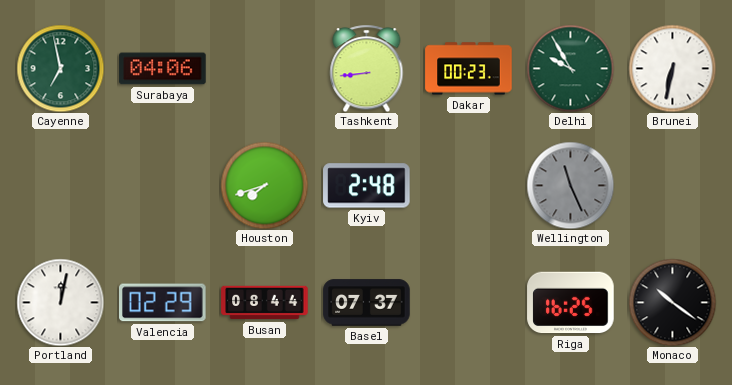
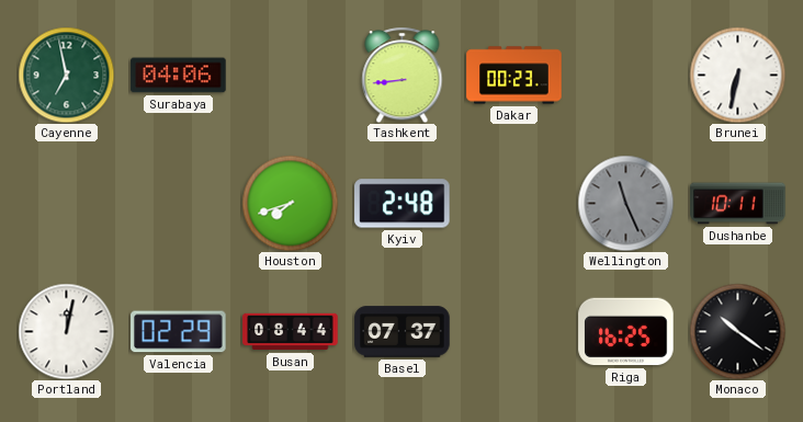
Delhi: 9:55 -> none (570, 68)
Dushanbe: none -> 10:11 (738, 204)
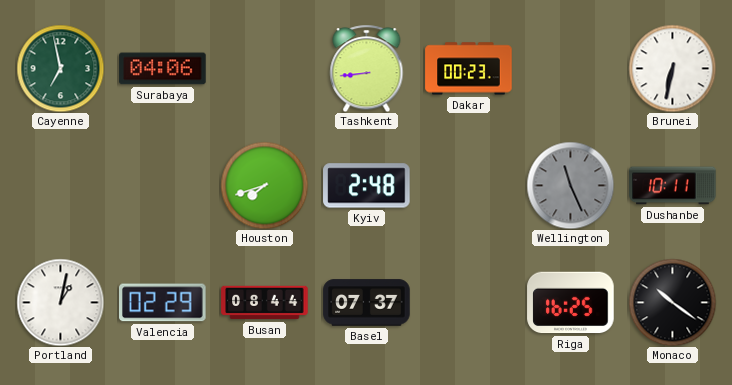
Portland: 12:02 -> 1:02 (60, 302)
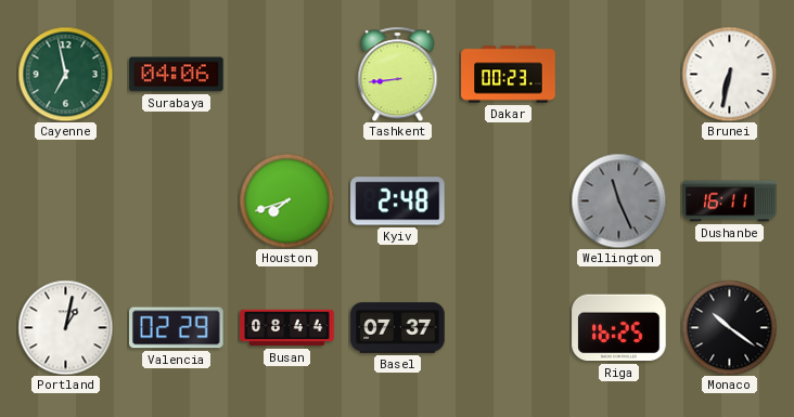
Dushanbe: 10:11 -> 16:11 (730, 201)
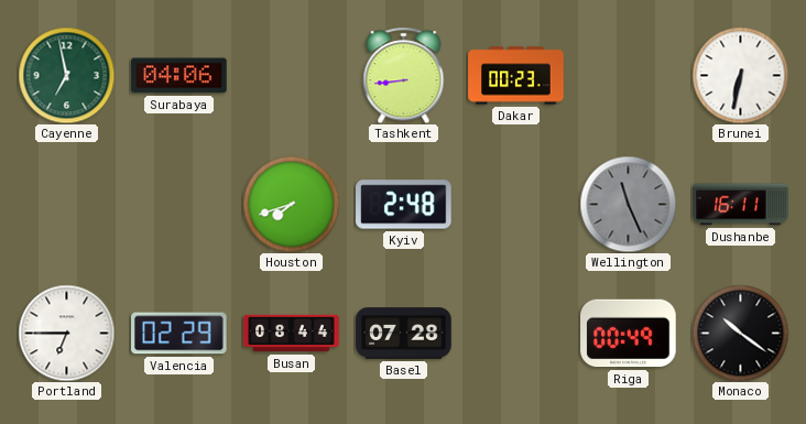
Portland: 1:02 -> 6:45 (66, 333)
Basel: 07:37 -> 07:28 (404, 334)
Riga: 16:25 -> 00:49 (629, 334)
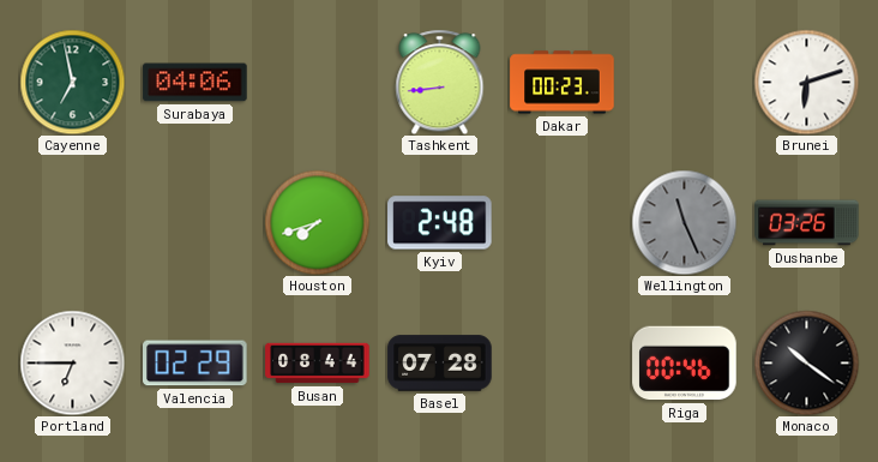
Brunei: 6:32 -> 6:12 (806, 82)
Dushanbe: 16:11 -> 03:26 (807, 223)
Riga: 00:49 -> 00:46 (685, 364)
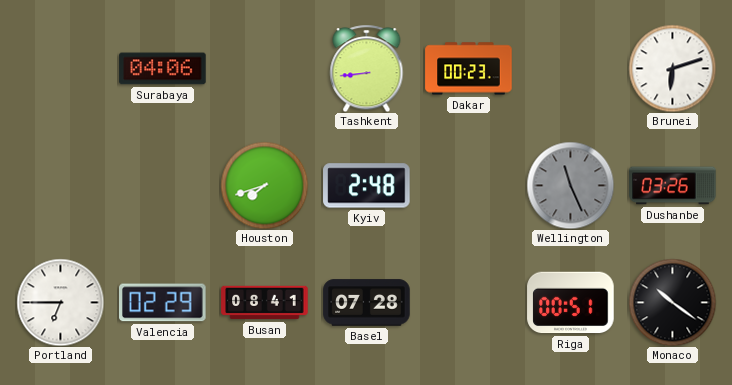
Cayenne: 6:58 -> none (72, 82)
Busan: 08:44 -> 08:41 (265, 303)
Riga: 00:46 -> 00:51 (571, 303)
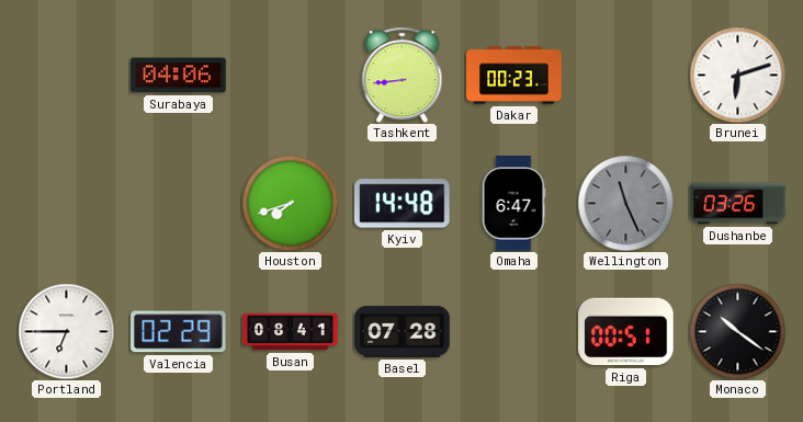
Kyiv: 2:48 -> 14:48 (403, 204)
Omaha: none -> 6:47 (513, 204)
